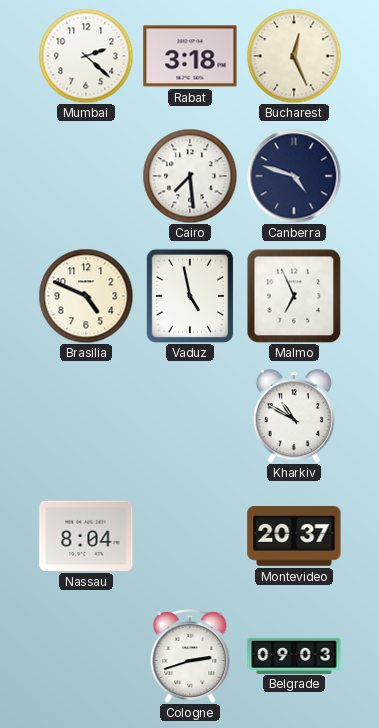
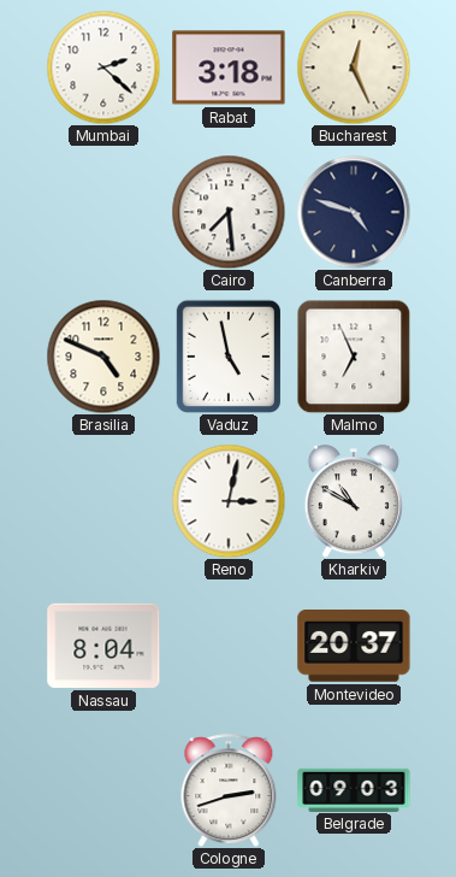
Reno: none -> 3:02 (229, 501)
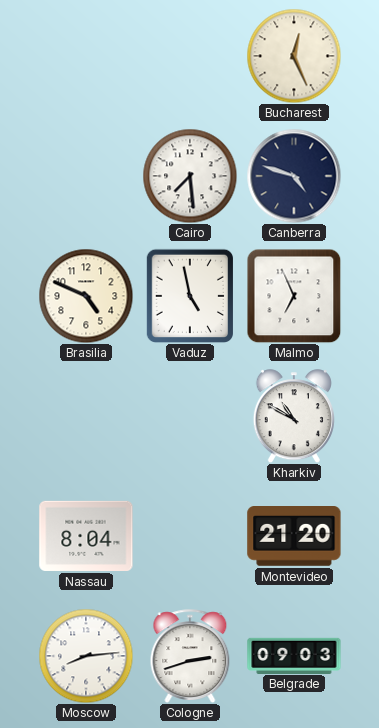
Mumbai: 2:22 -> none (103, 67)
Rabat: 3:18 -> none (229, 67)
Reno: 3:02 -> none (229, 501)
Montevideo: 20:37 -> 21:20 (294, 537)
Moscow: none -> 8:14 (86, 656)
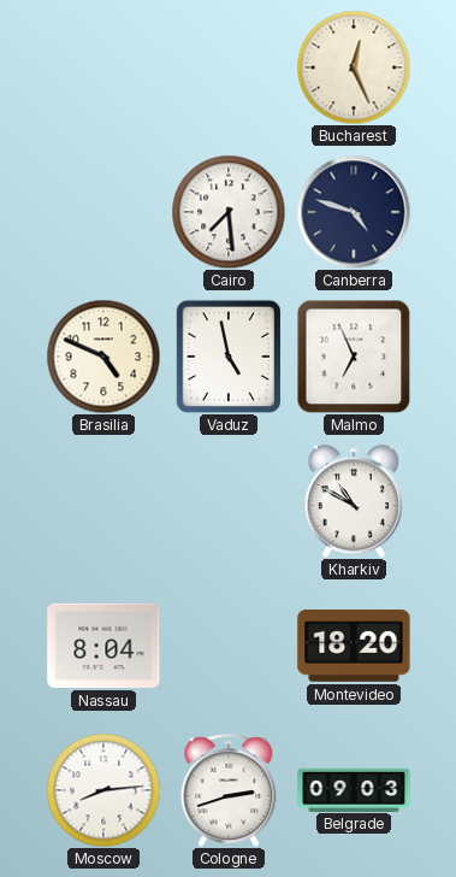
Montevideo: 21:20 -> 18:20 (354, 647)
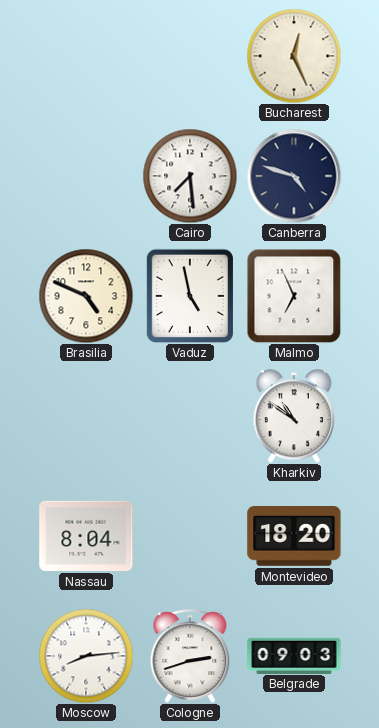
Kharkiv: 10:50 -> 10:51 (294, 416)
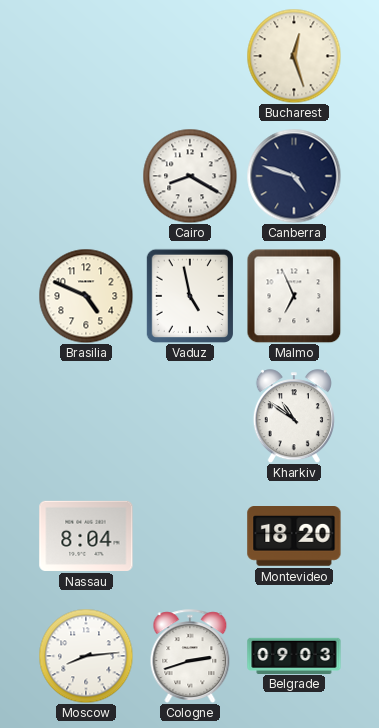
Bucharest: 12:26 -> 12:27 (294, 56)
Cairo: 7:29 -> 8:20 (190, 176)
